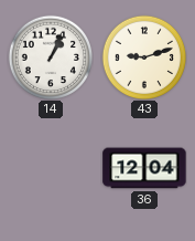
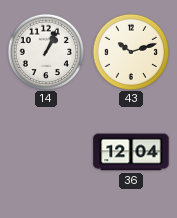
43: 9:12 -> 10:12 (130, 51)
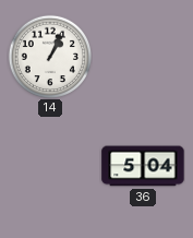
43: 10:12 -> none (130, 51)
36: 12:04 -> 5:04 (143, 166)
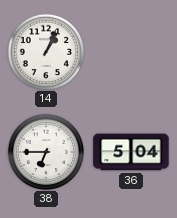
38: none -> 6:45 (45, 151)
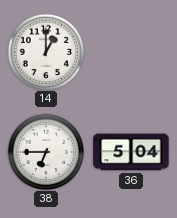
14: 1:04 -> 1:00 (45, 51)
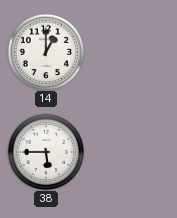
38: 6:45 -> 5:45 (45, 151)
36: 5:04 -> none (131, 152)
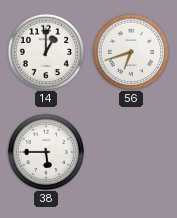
56: none -> 6:42 (130, 51)
